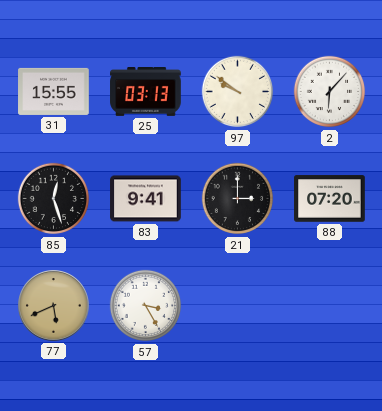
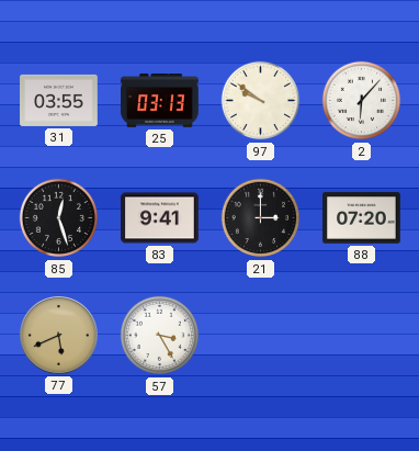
31: 15:55 -> 03:55 (59, 100)
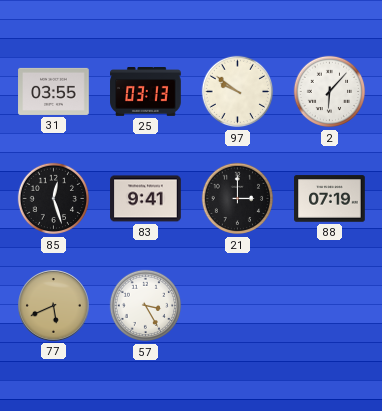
88: 07:20 -> 07:19 (330, 199)
